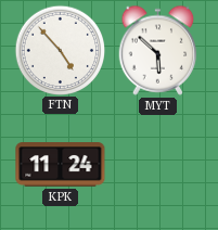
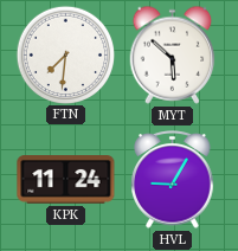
FTN: 4:53 -> 7:31 (65, 54)
HVL: none -> 9:05 (173, 180)
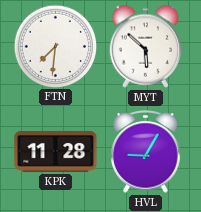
KPK: 11:24 -> 11:28 (56, 152)
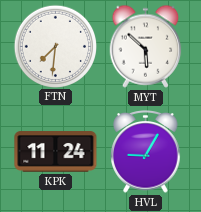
KPK: 11:28 -> 11:24 (56, 152)
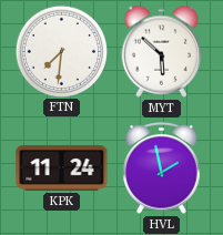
HVL: 9:05 -> 1:58 (162, 168)
